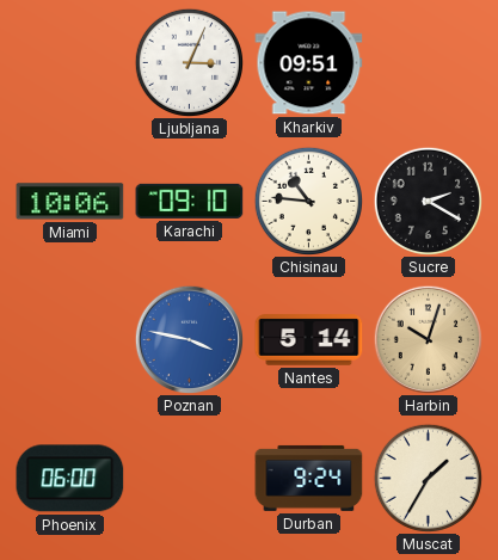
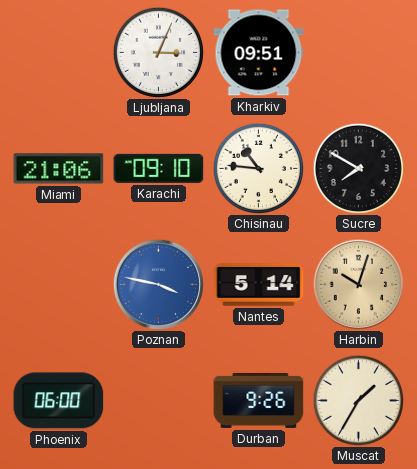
Miami: 10:06 -> 21:06 (59, 169)
Sucre: 2:20 -> 7:50 (358, 168)
Durban: 9:24 -> 9:26 (259, 400)
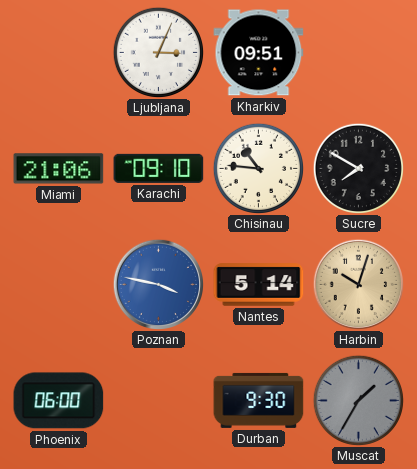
Durban: 9:26 -> 9:30 (259, 400)
Muscat dial: cream -> grey (358, 400)
